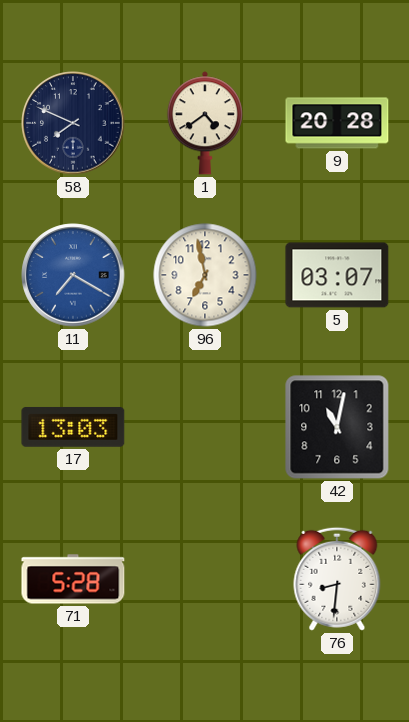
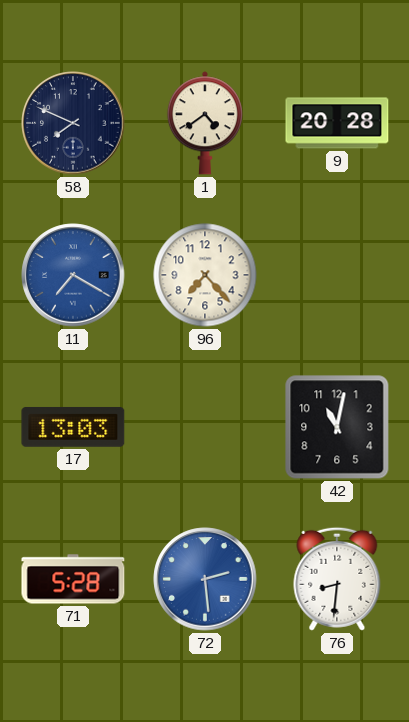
96: 6:58 -> 7:23 (205, 275)
5: 03:07 -> none (337, 275)
72: none -> 2:29 (205, 579)
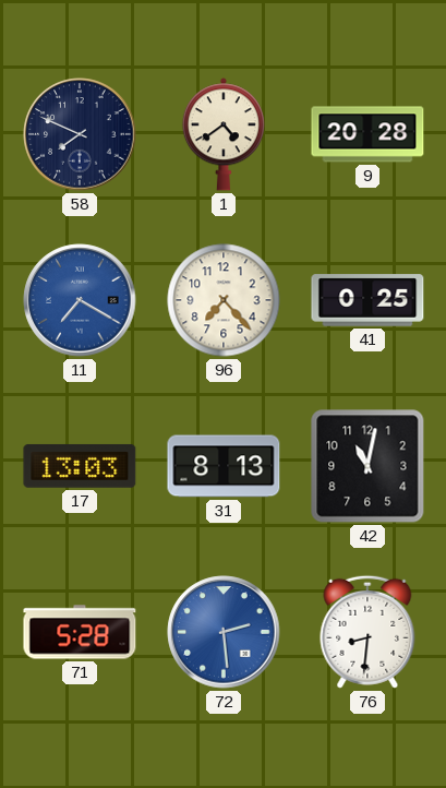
41: none -> 0:25 (367, 300)
31: none -> 8:13 (224, 466)
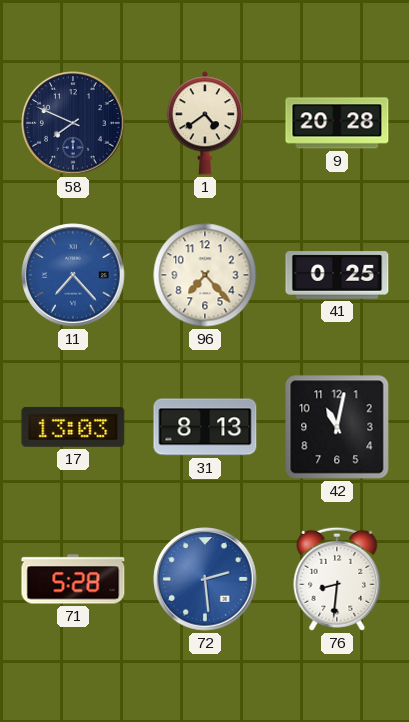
11: 7:20 -> 7:23 (73, 275)
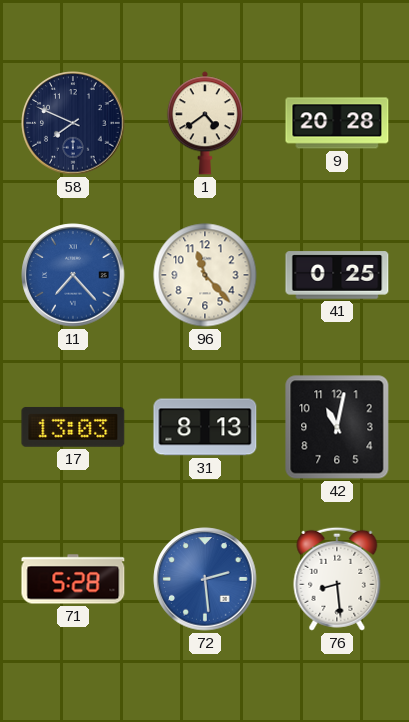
96: 7:23 -> 11:23 (205, 275)
76: 8:31 -> 8:29 (337, 579)
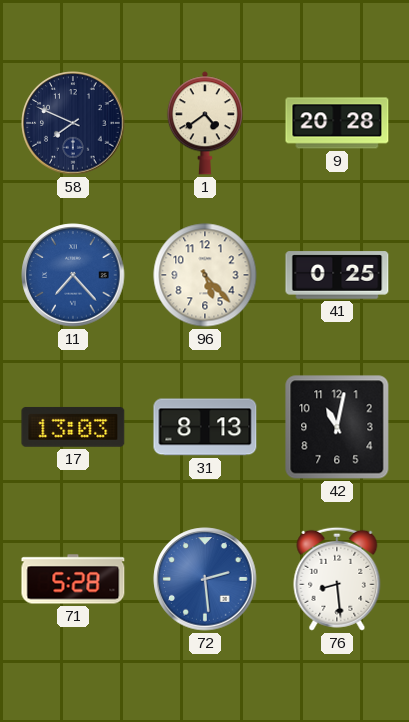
96: 11:23 -> 5:23 (205, 275)
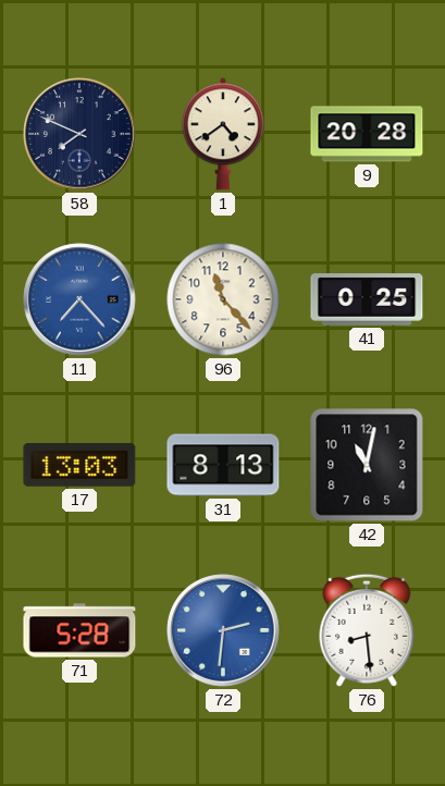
96: 5:23 -> 11:23 (223, 299)
72: 2:29 -> 2:31 (223, 630)
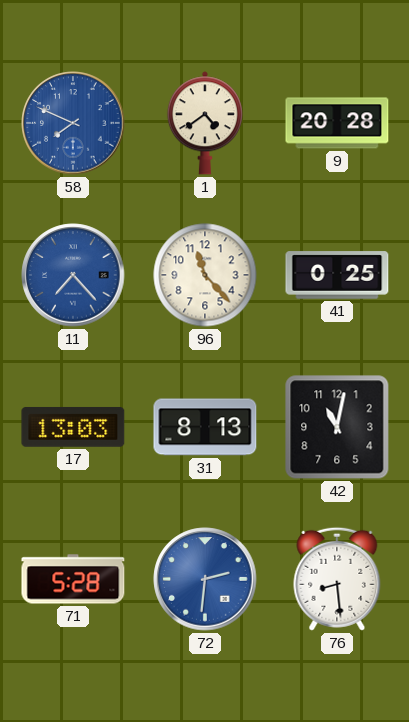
58 dial: navy -> blue (73, 123)
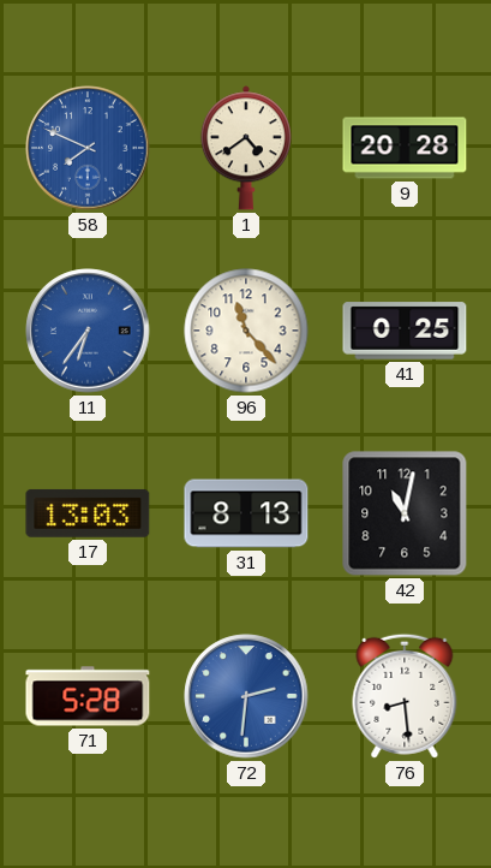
11: 7:23 -> 6:36 (88, 331)
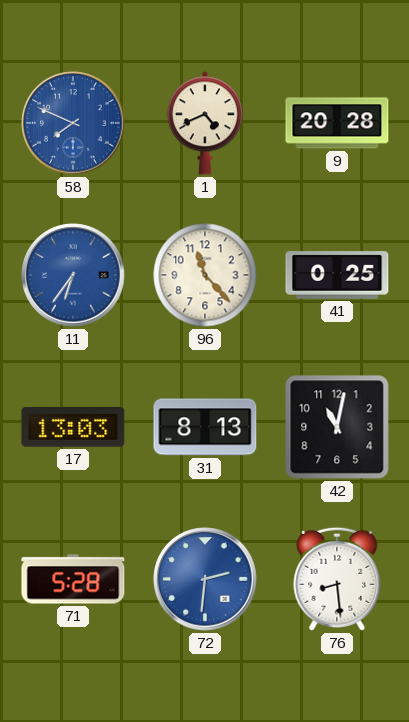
1: 4:39 -> 4:41 (205, 123)
